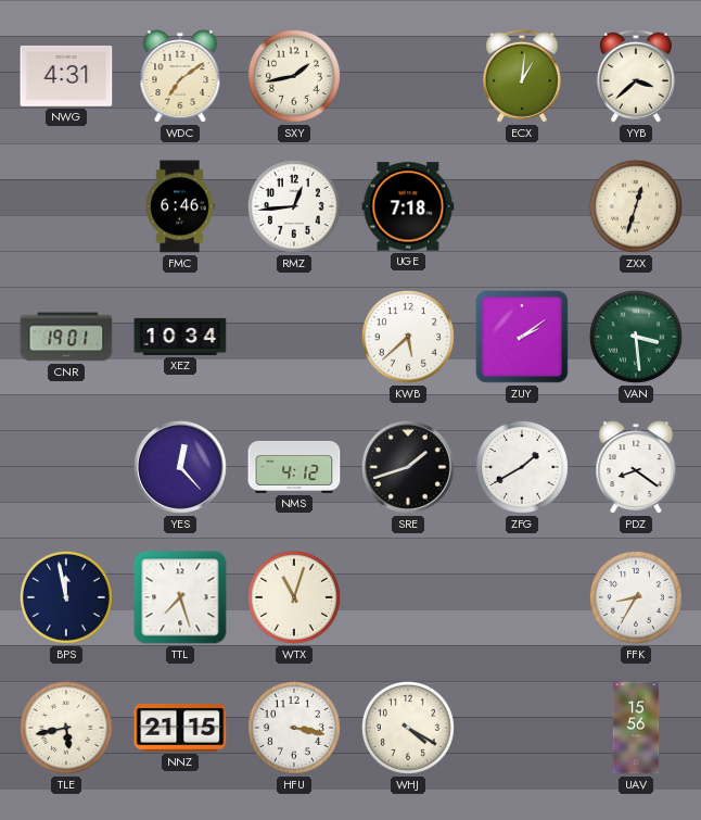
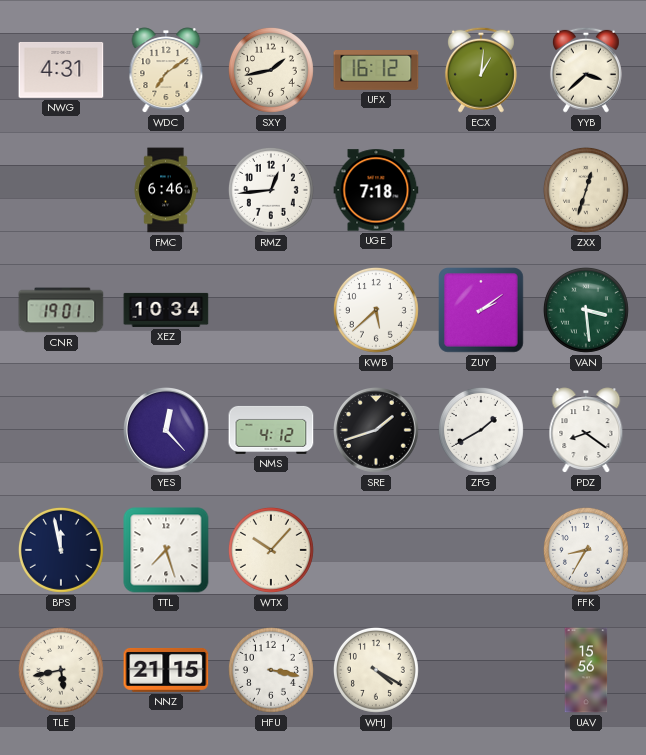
UFX: none -> 16:12 (376, 71)
WTX: 11:03 -> 10:07 (271, 550)
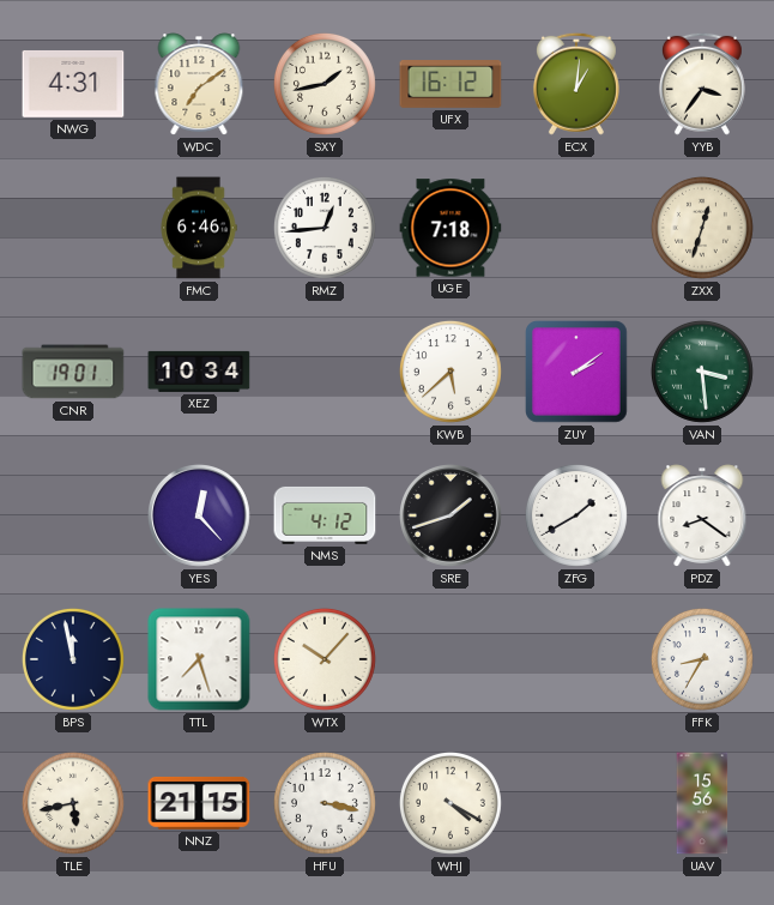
YYB: 3:38 -> 3:36 (702, 84)
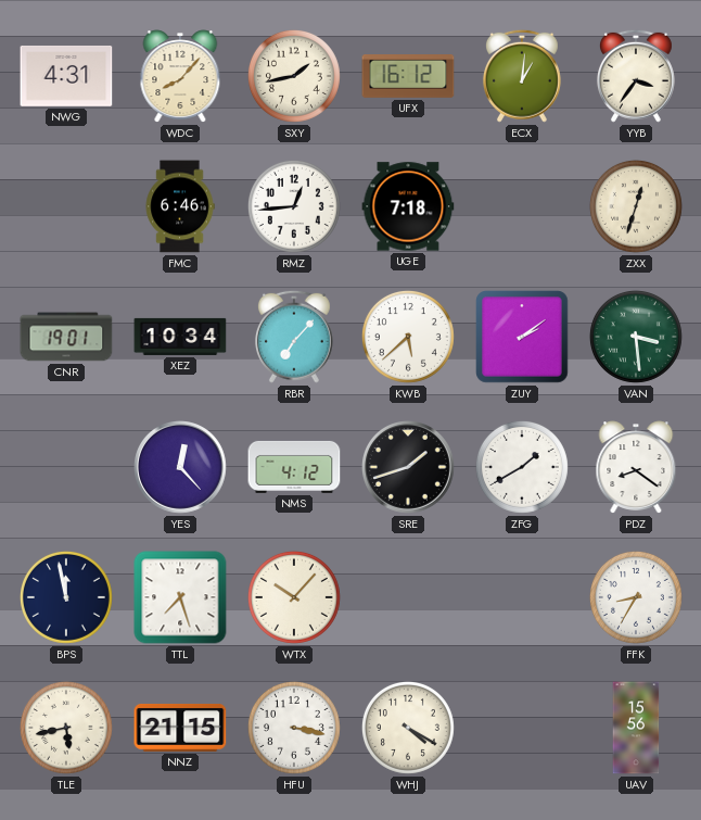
WDC: 7:09 -> 8:07 (180, 76)
RBR: none -> 7:07 (294, 337)
